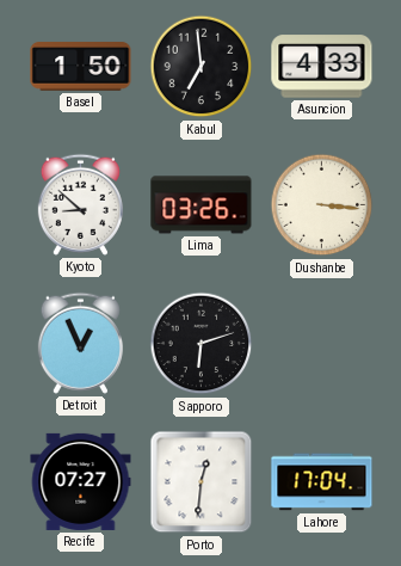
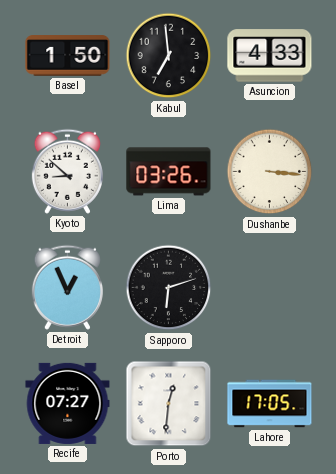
Lahore: 17:04 -> 17:05 (270, 404)
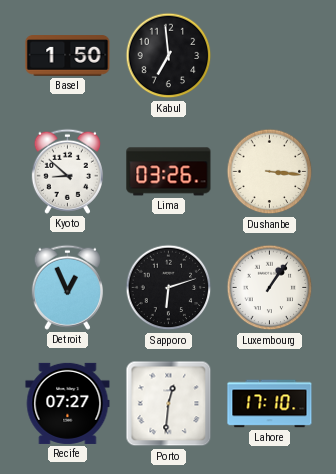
Asuncion: 4:33 -> none (270, 56)
Luxembourg: none -> 1:06 (270, 288)
Lahore: 17:05 -> 17:10 (270, 404)
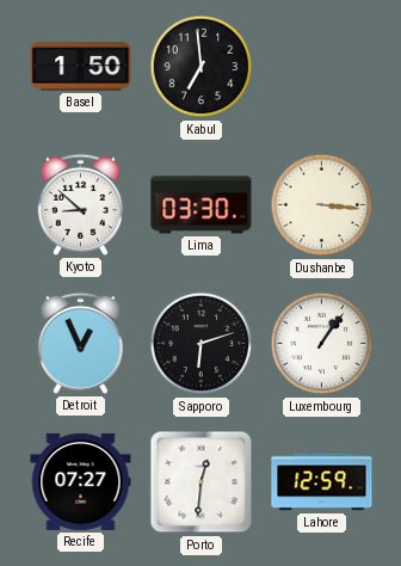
Lima: 03:26 -> 03:30 (202, 205)
Lahore: 17:10 -> 12:59 (322, 482)
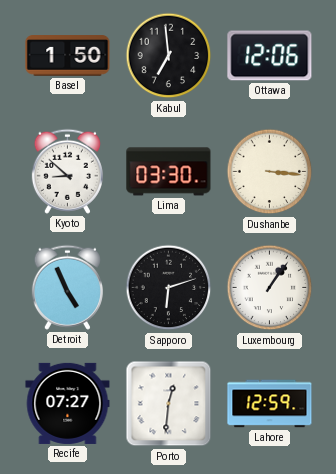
Ottawa: none -> 12:06 (270, 56)
Detroit: 12:56 -> 4:56 (67, 287)
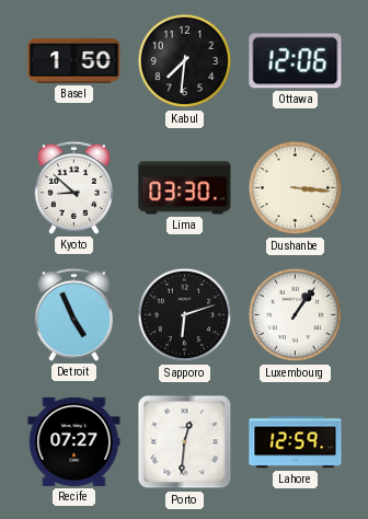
Kabul: 6:59 -> 7:31 (185, 61)
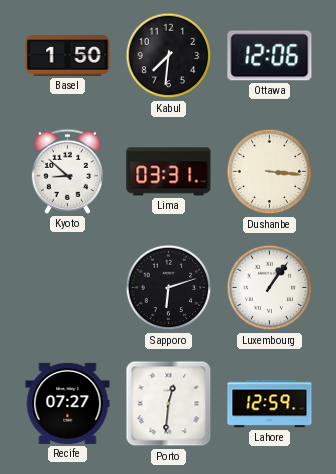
Lima: 03:30 -> 03:31 (169, 172)
Detroit: 4:56 -> none (73, 314)
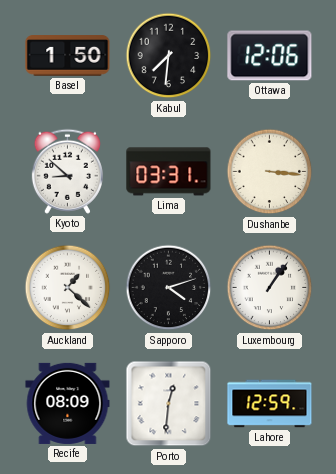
Auckland: none -> 1:22 (68, 288)
Sapporo: 6:12 -> 4:12 (169, 288)
Recife: 07:27 -> 08:09 (68, 403)
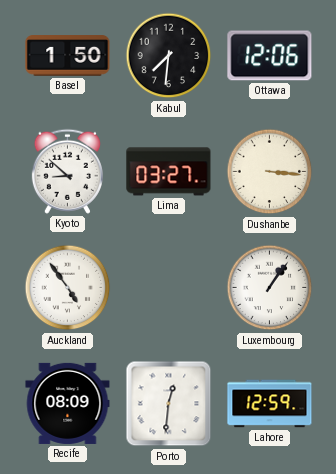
Lima: 03:31 -> 03:27 (169, 172)
Auckland: 1:22 -> 4:54 (68, 288)
Sapporo: 4:12 -> none (169, 288)
